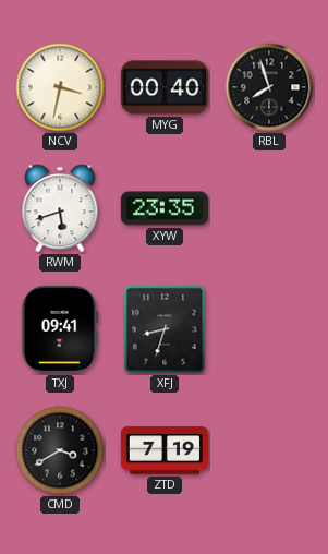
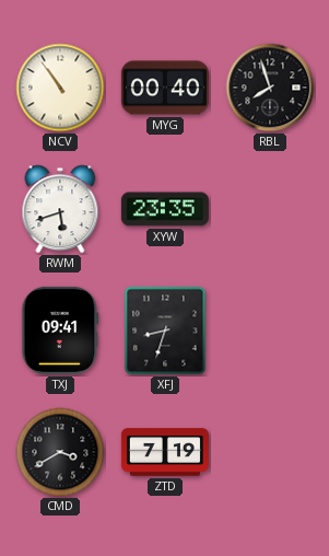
NCV: 3:32 -> 10:54 (60, 88)
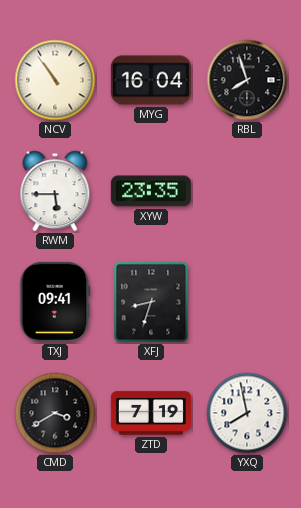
MYG: 00:40 -> 16:04 (151, 80)
RWM: 5:42 -> 5:45 (55, 191)
YXQ: none -> 7:58 (247, 413)
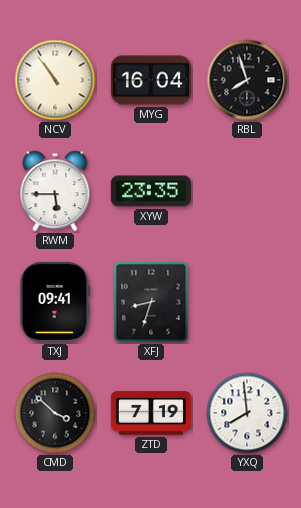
CMD: 3:40 -> 3:52 (55, 413)
YXQ: 7:58 -> 7:59 (247, 413)
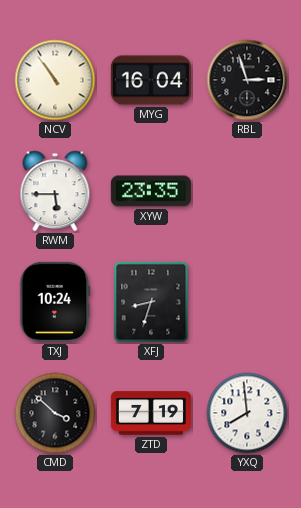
RBL: 7:57 -> 2:57 (247, 80)
TXJ: 09:41 -> 10:24 (55, 302)
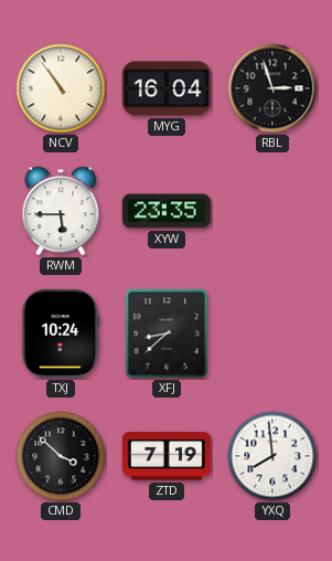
XFJ: 8:33 -> 8:38 (167, 334)
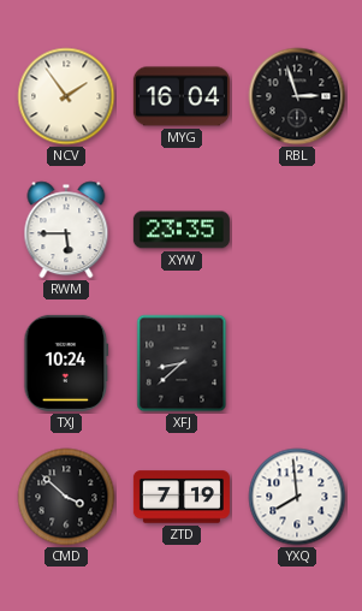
NCV: 10:54 -> 1:54 (66, 96)
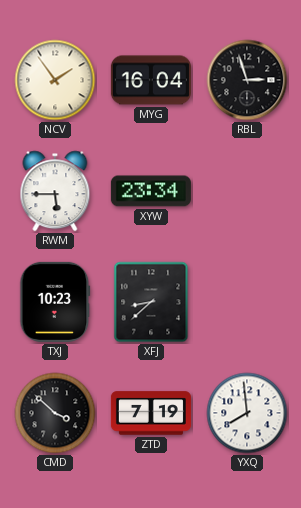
XYW: 23:35 -> 23:34 (151, 191)
TXJ: 10:24 -> 10:23 (55, 302)
